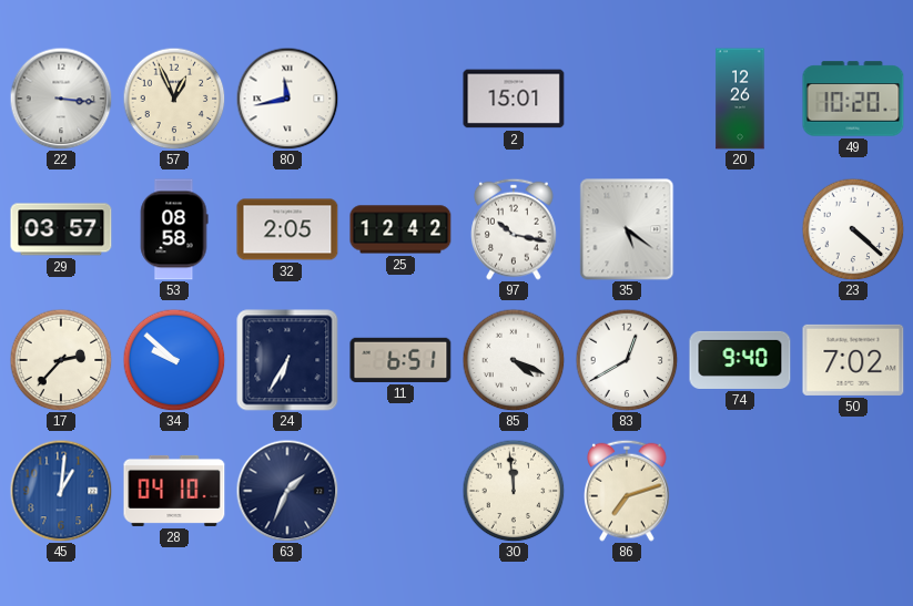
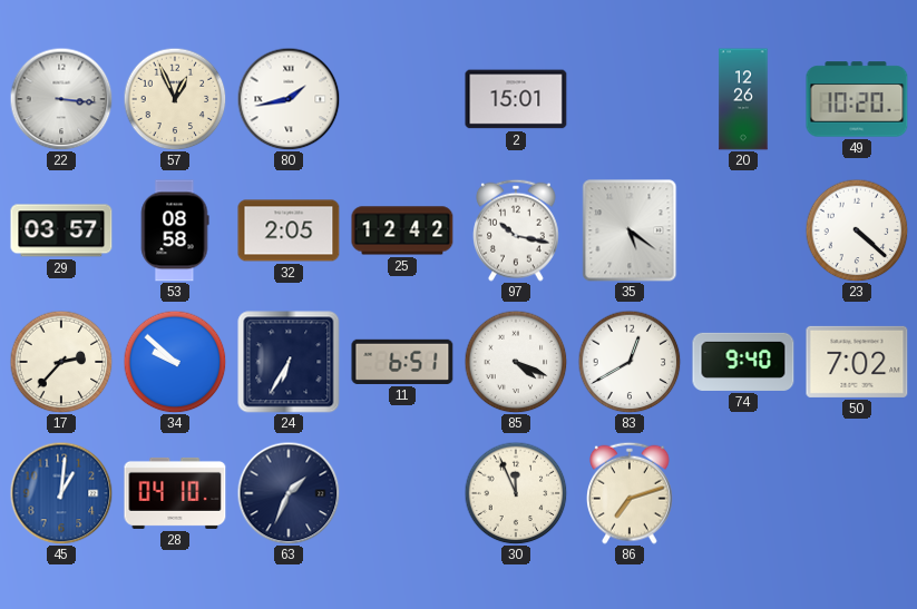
80: 11:43 -> 1:43 (289, 99)
30: 11:59 -> 11:56 (516, 493)
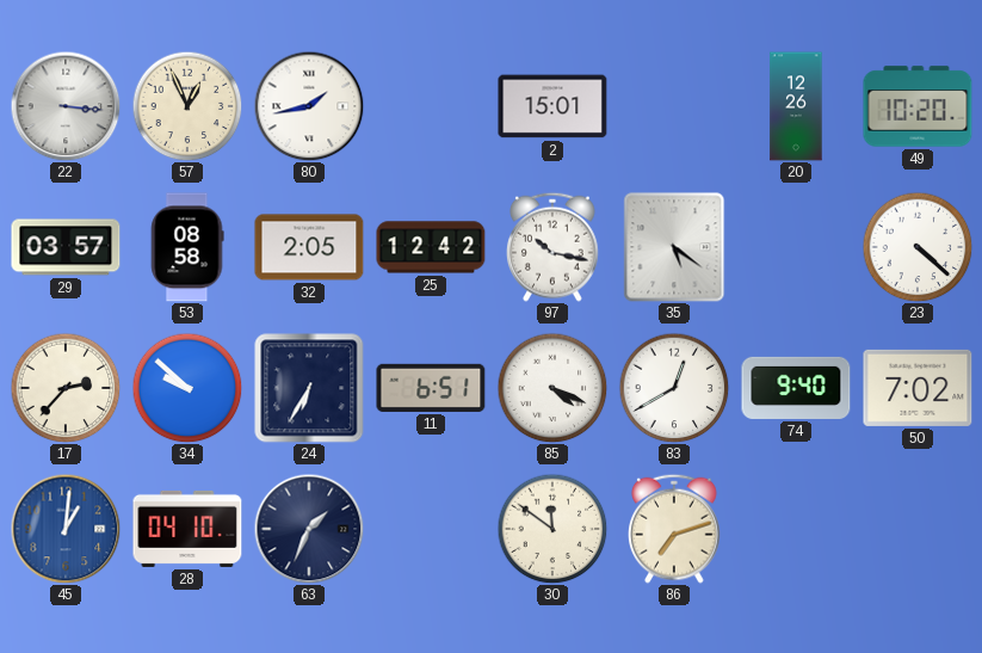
30: 11:56 -> 11:51 (552, 529)
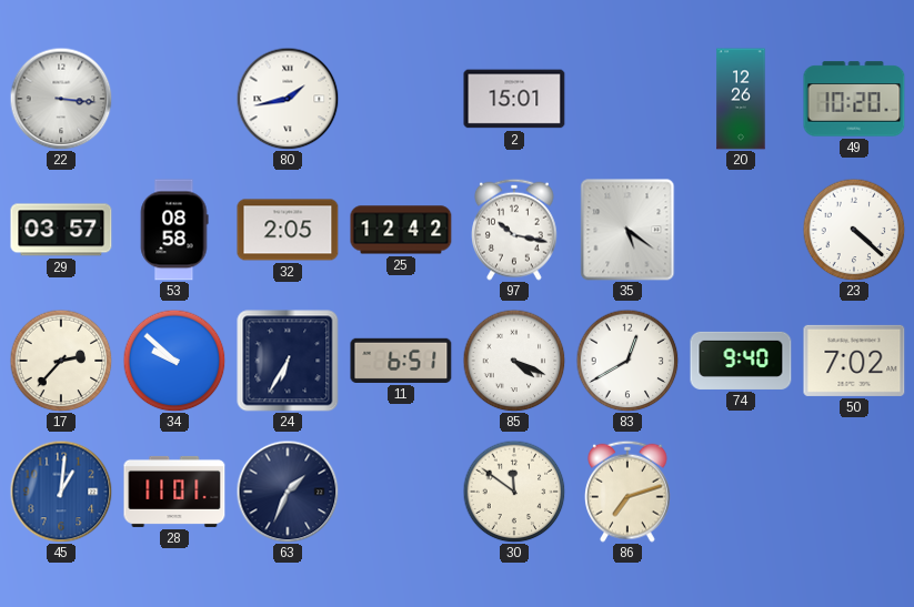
57: 12:56 -> none (187, 106)
28: 04:10 -> 11:01 (174, 492)
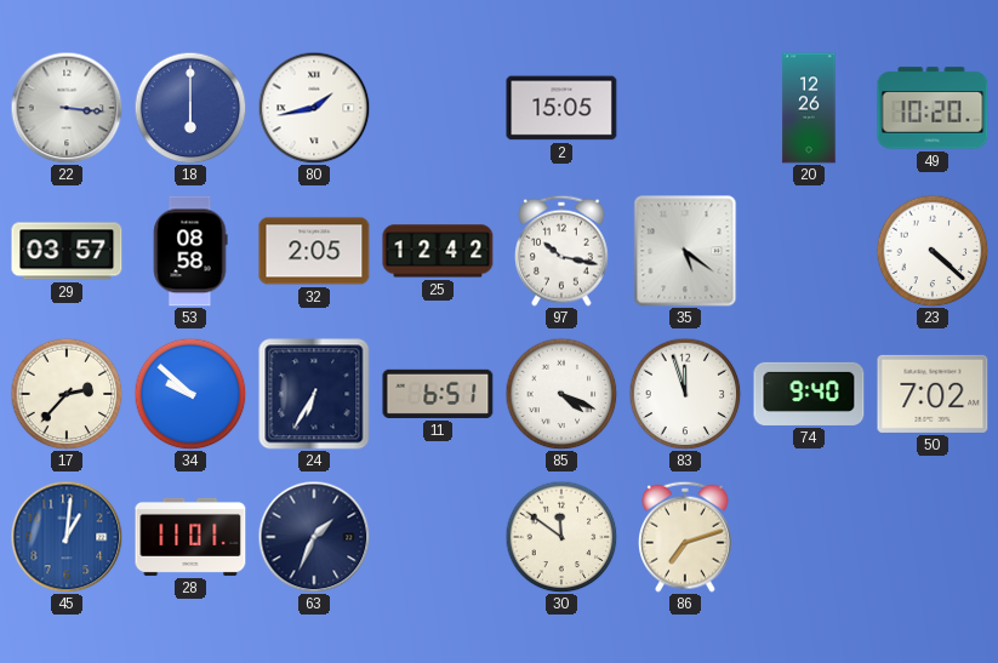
18: none -> 6:00 (190, 108)
2: 15:01 -> 15:05 (561, 108)
83: 12:40 -> 11:57 (685, 394)
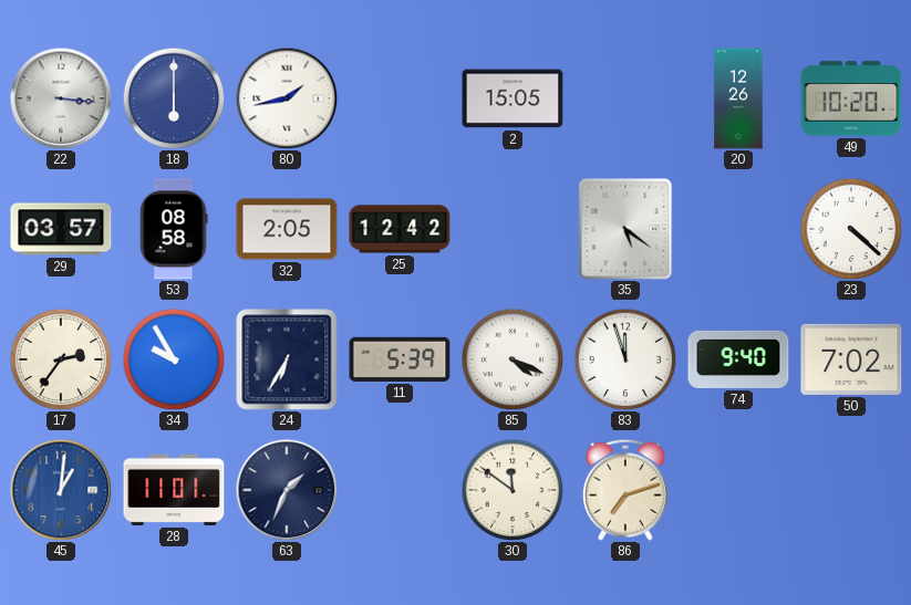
97: 10:17 -> none (563, 251)
17: 2:37 -> 2:36 (61, 359)
34: 9:52 -> 9:55 (174, 359)
11: 6:51 -> 5:39 (400, 359)
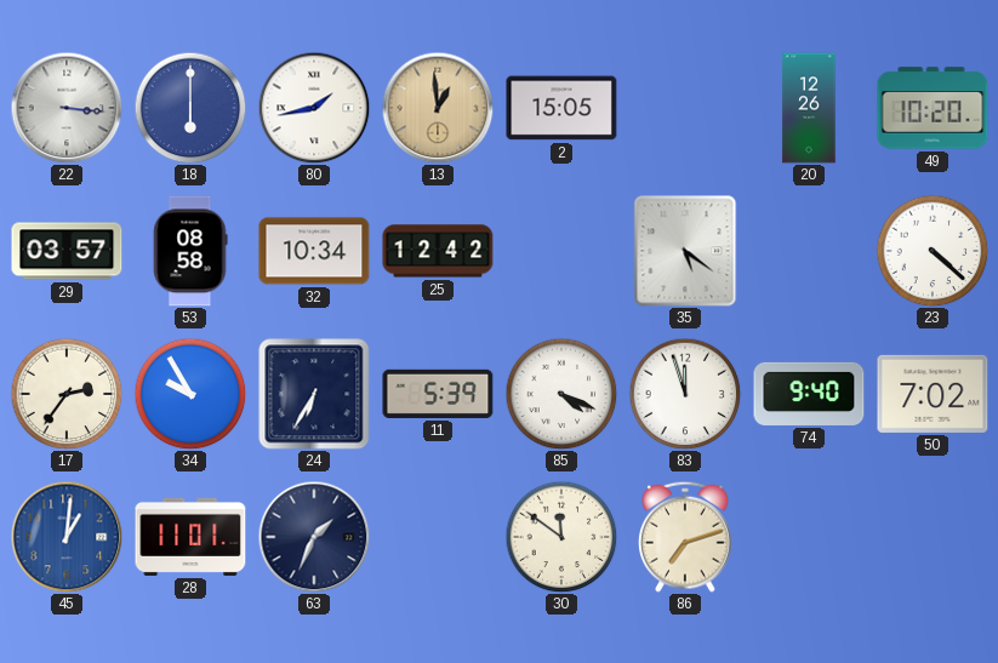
13: none -> 12:59 (438, 108)
32: 2:05 -> 10:34 (314, 251)
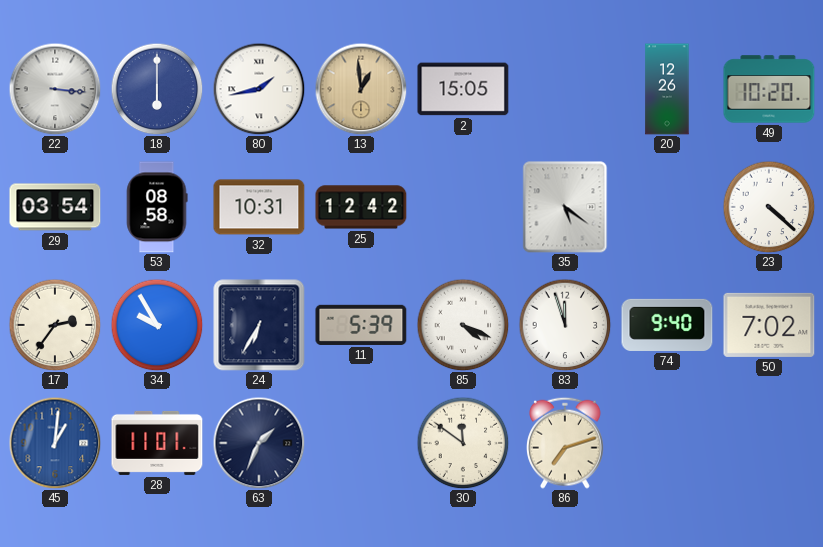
29: 03:57 -> 03:54 (55, 207)
32: 10:34 -> 10:31 (259, 207)
